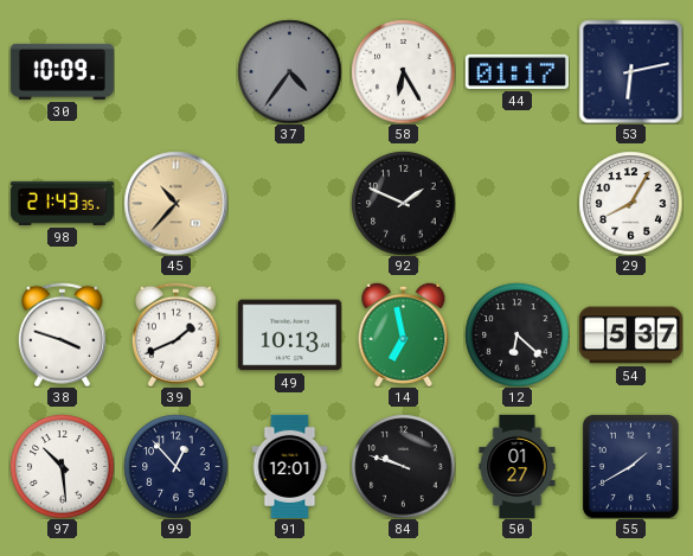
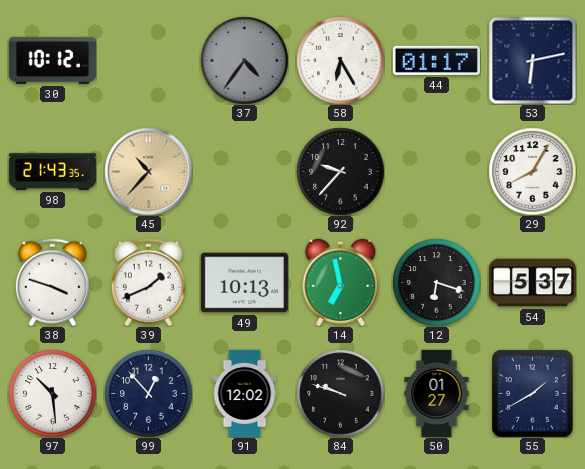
30: 10:09 -> 10:12 (52, 60)
92: 1:49 -> 9:37 (340, 171)
12: 6:22 -> 6:18 (436, 282)
91: 12:01 -> 12:02 (245, 393)
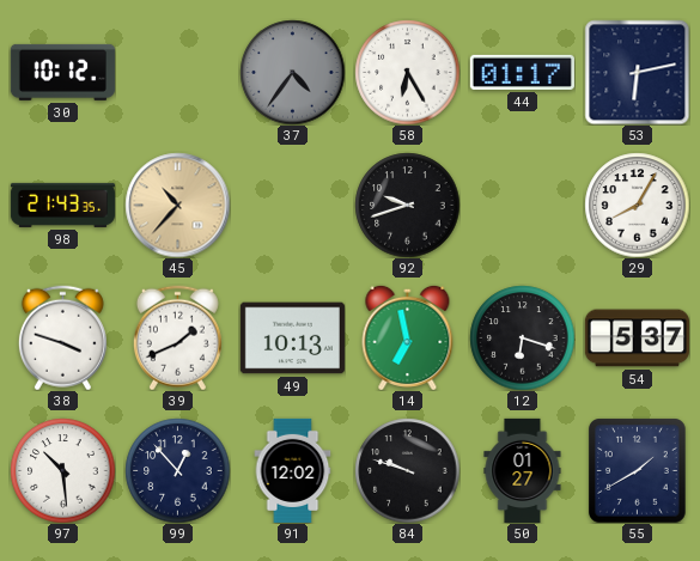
92: 9:37 -> 9:42 (407, 205)
